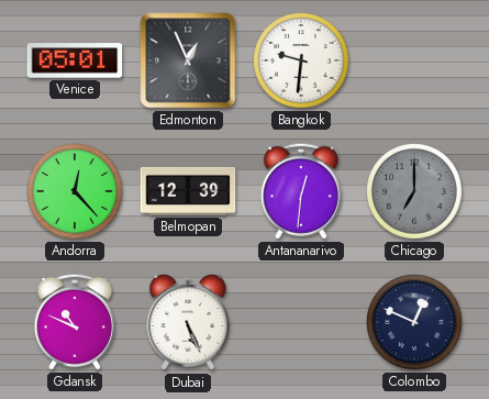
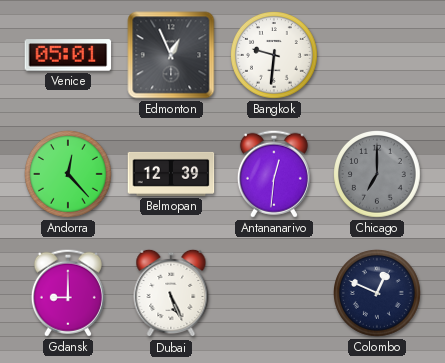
Gdansk: 10:49 -> 9:00 (68, 293)
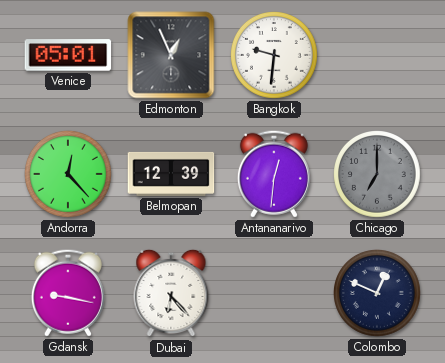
Gdansk: 9:00 -> 9:17 (68, 293)
Dubai: 5:26 -> 6:23 (171, 293)
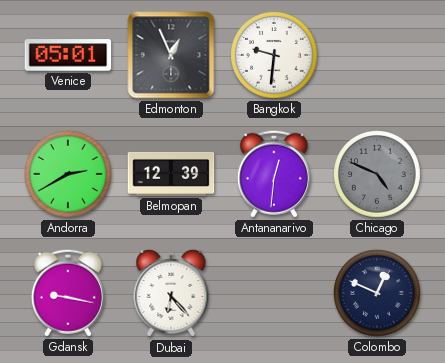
Andorra: 12:23 -> 2:40 (69, 175)
Chicago: 7:00 -> 4:49 (378, 175)
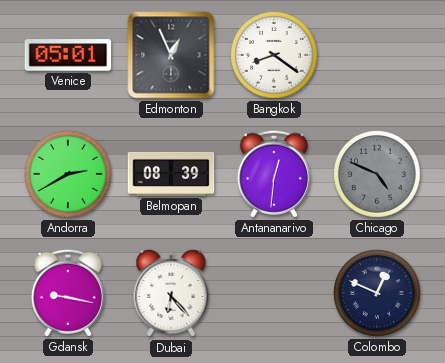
Bangkok: 9:31 -> 8:21 (275, 56)
Belmopan: 12:39 -> 08:39 (171, 174)
